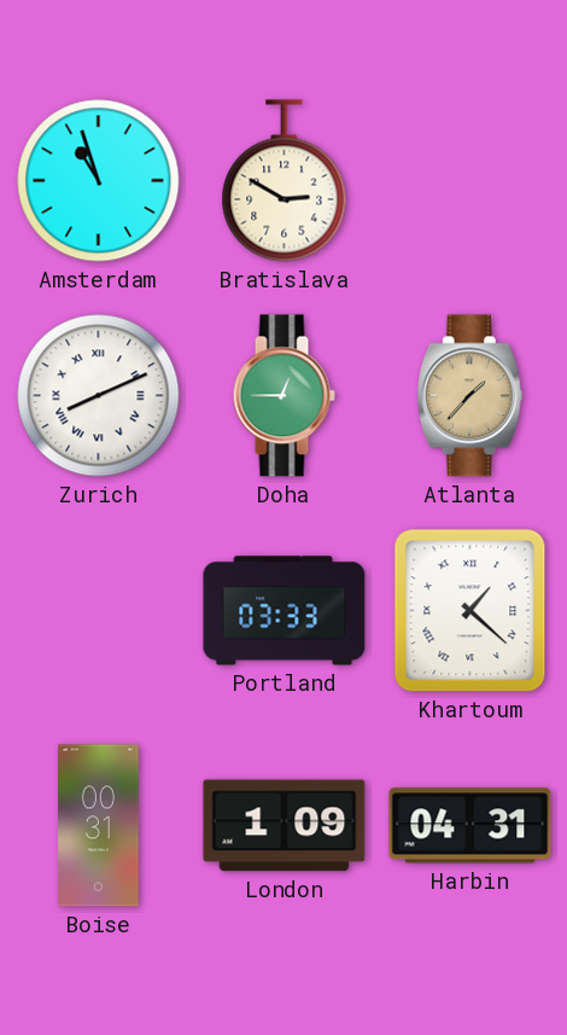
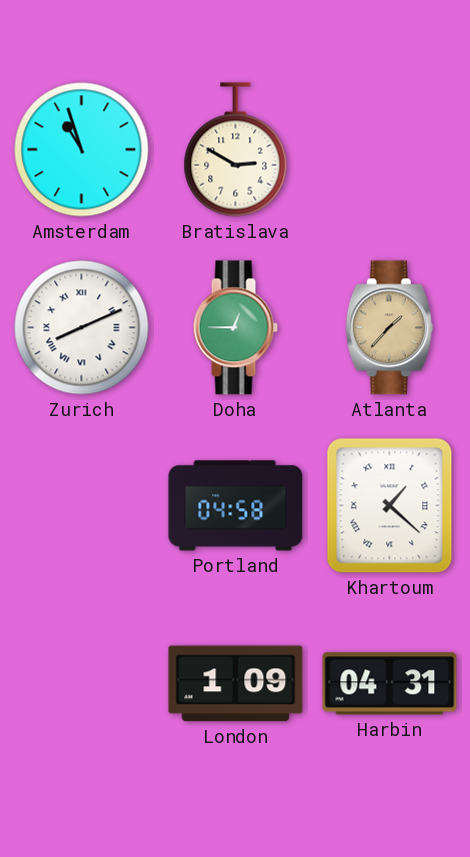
Portland: 03:33 -> 04:58 (236, 506)
Boise: 00:31 -> none (99, 826)
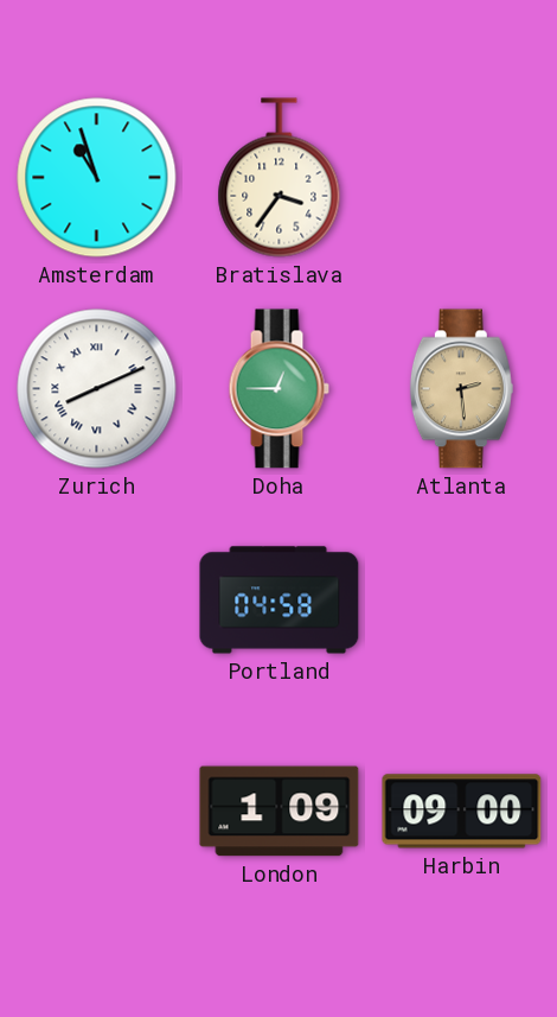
Bratislava: 2:50 -> 3:36 (280, 178)
Atlanta: 1:37 -> 2:29 (461, 389)
Khartoum: 1:22 -> none (390, 506)
Harbin: 04:31 -> 09:00 (462, 812)
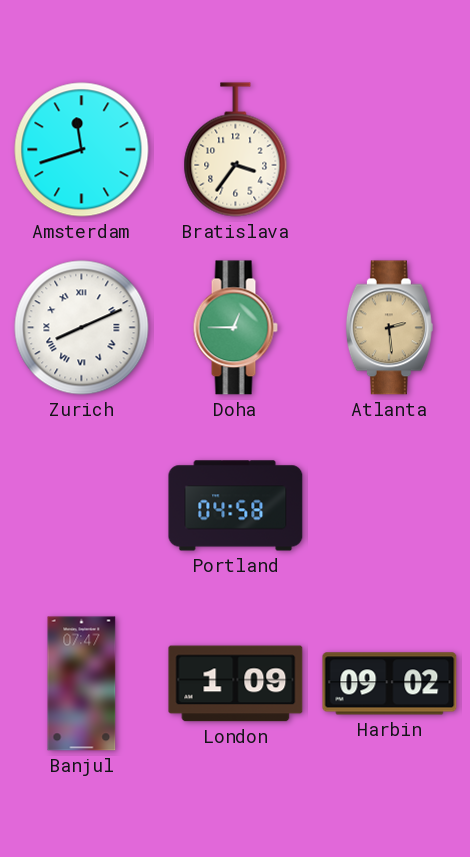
Amsterdam: 10:57 -> 11:42 (82, 150)
Banjul: none -> 07:47 (82, 684)
Harbin: 09:00 -> 09:02 (390, 684)
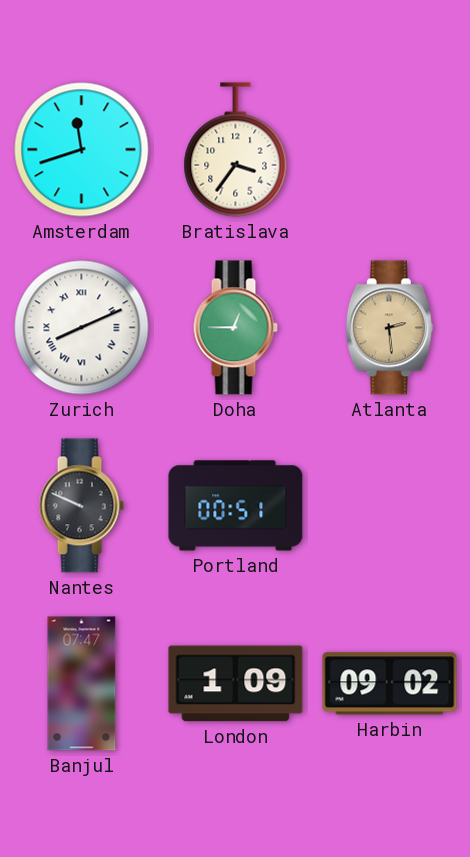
Nantes: none -> 9:49 (81, 506)
Portland: 04:58 -> 00:51 (236, 506)
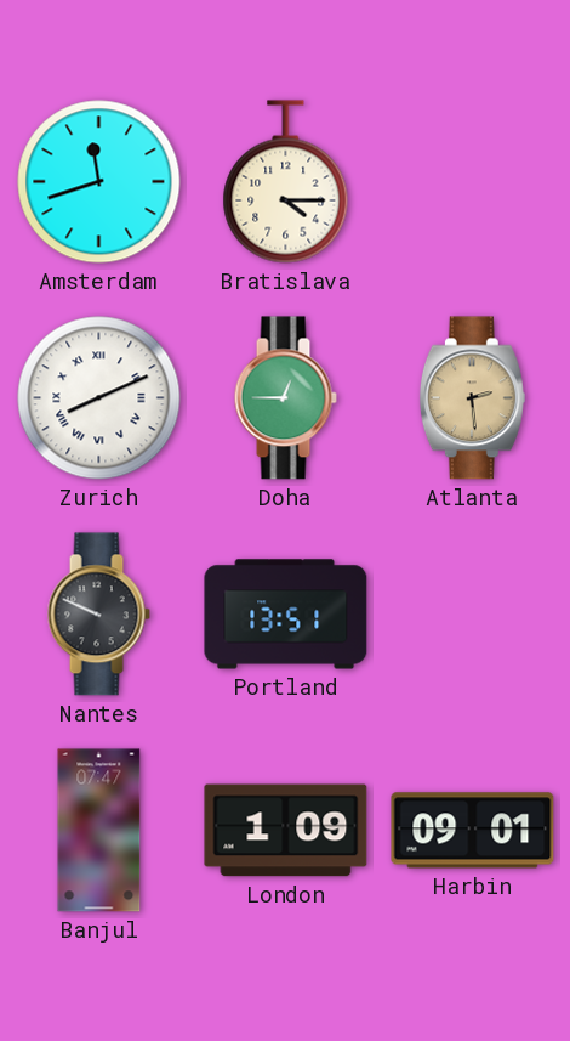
Bratislava: 3:36 -> 4:15 (286, 182)
Portland: 00:51 -> 13:51 (286, 615)
Harbin: 09:02 -> 09:01 (473, 831)
